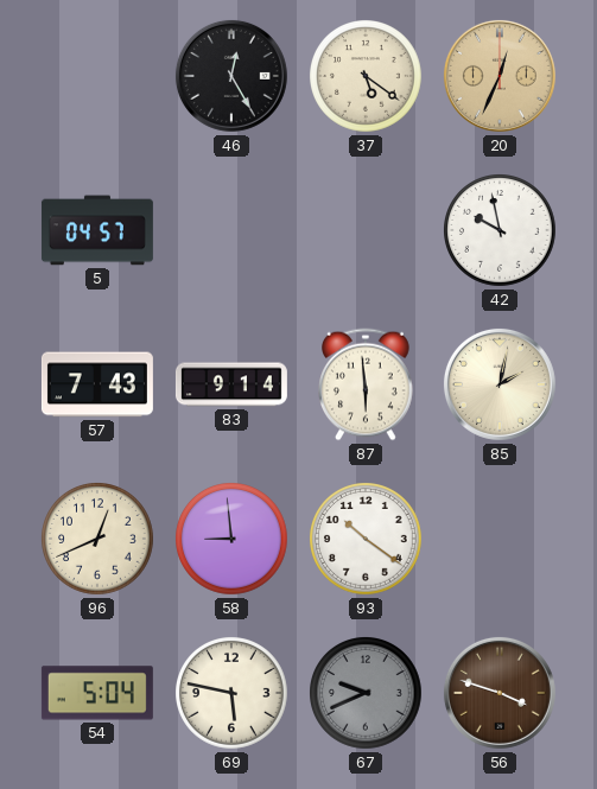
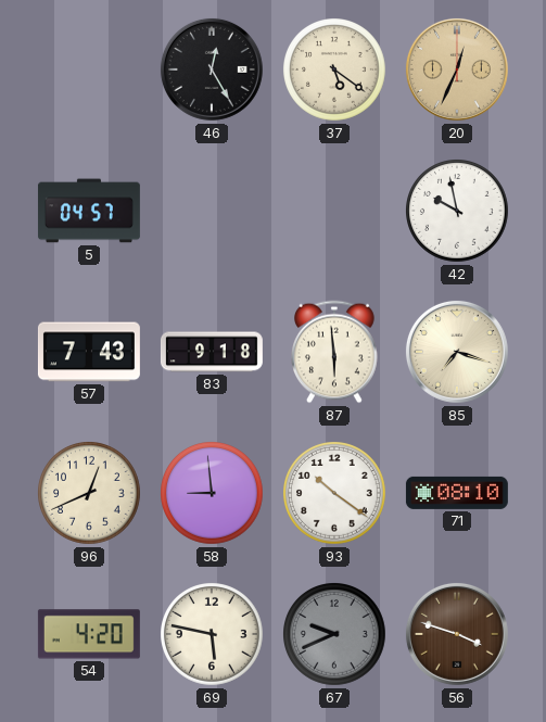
83: 9:14 -> 9:18 (212, 352)
85: 2:02 -> 7:18 (457, 352)
71: none -> 08:10 (457, 493)
54: 5:04 -> 4:20 (89, 634)
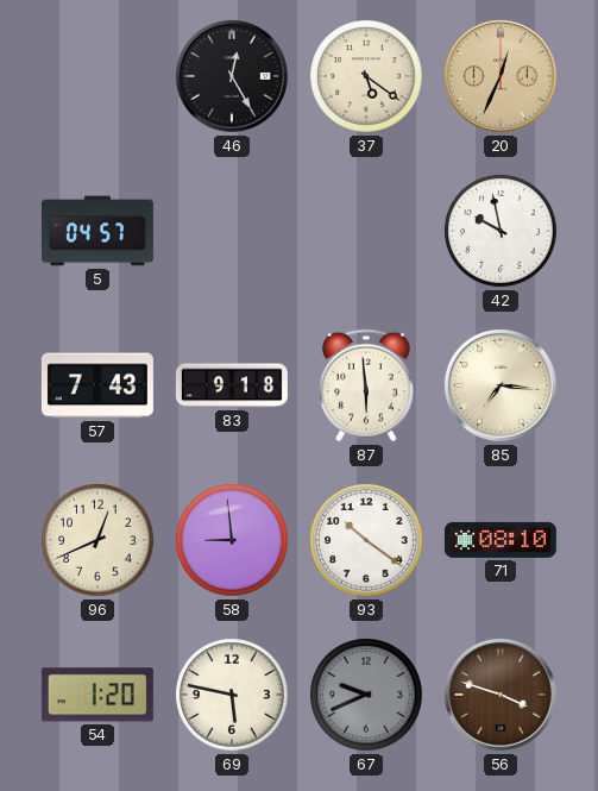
85: 7:18 -> 7:16 (501, 385)
54: 4:20 -> 1:20 (97, 695)
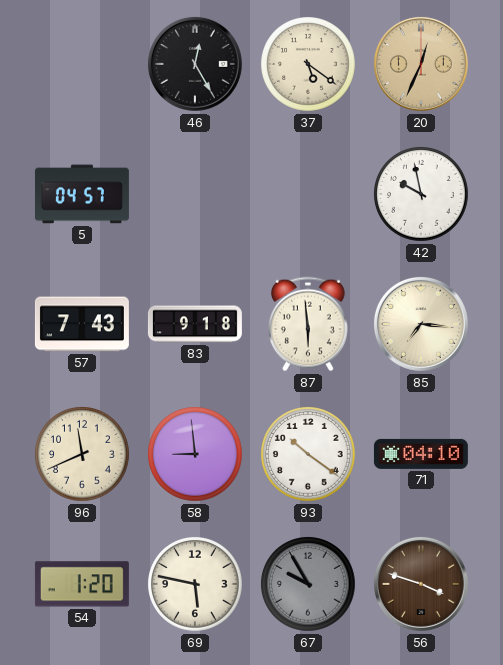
96: 12:41 -> 11:41 (83, 455)
71: 08:10 -> 04:10 (421, 454)
67: 9:41 -> 9:55 (309, 585)
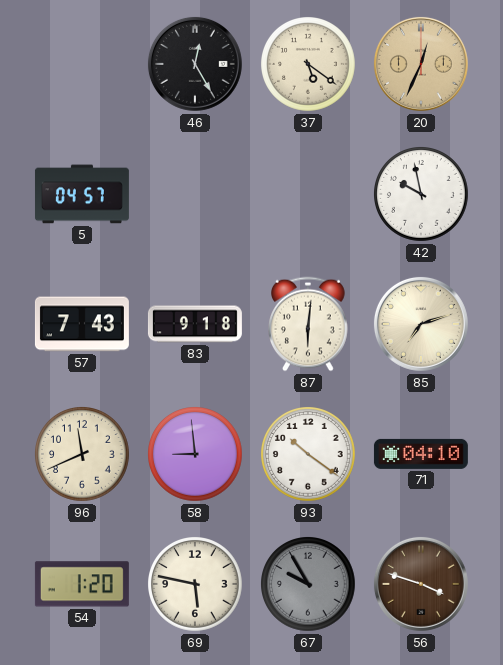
87: 5:59 -> 6:01 (309, 324)
85: 7:16 -> 7:12 (421, 324)
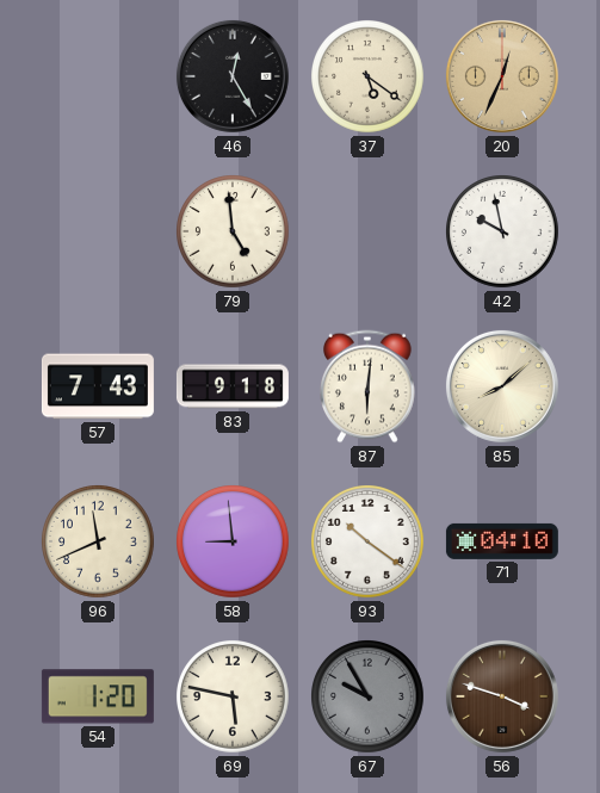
5: 04:57 -> none (82, 194)
79: none -> 4:59 (234, 233)
85: 7:12 -> 8:08 (502, 386)
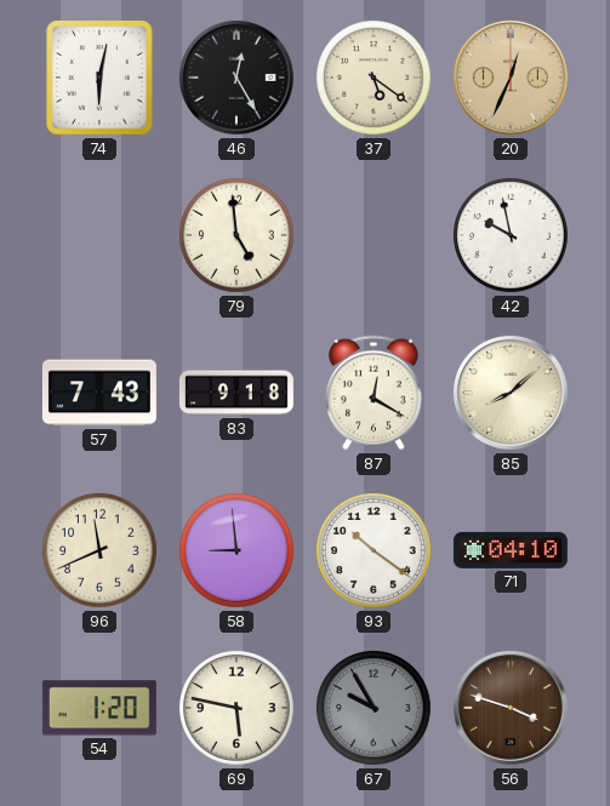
74: none -> 6:02 (99, 78)
87: 6:01 -> 12:20 (375, 393)
